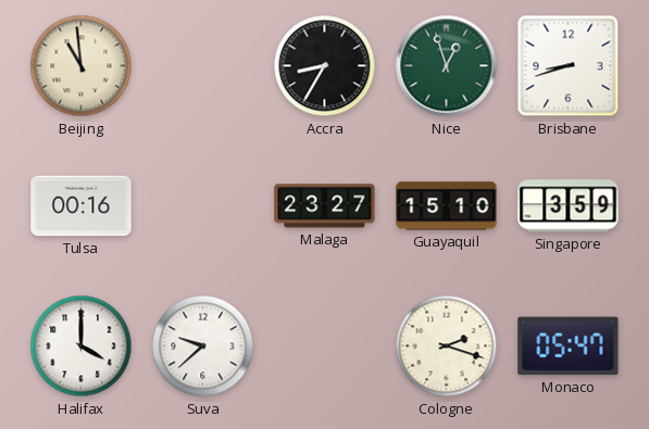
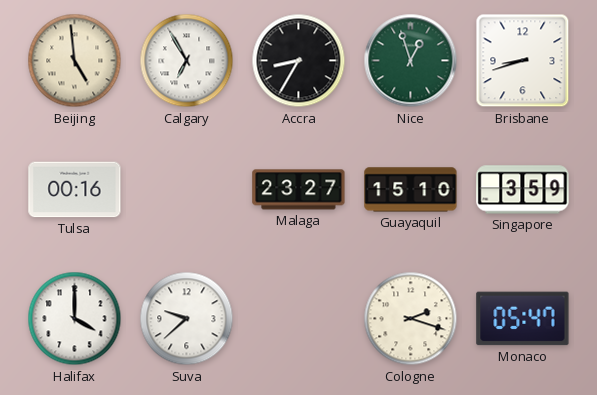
Beijing: 10:59 -> 4:59 (75, 61)
Calgary: none -> 6:55 (187, 61)
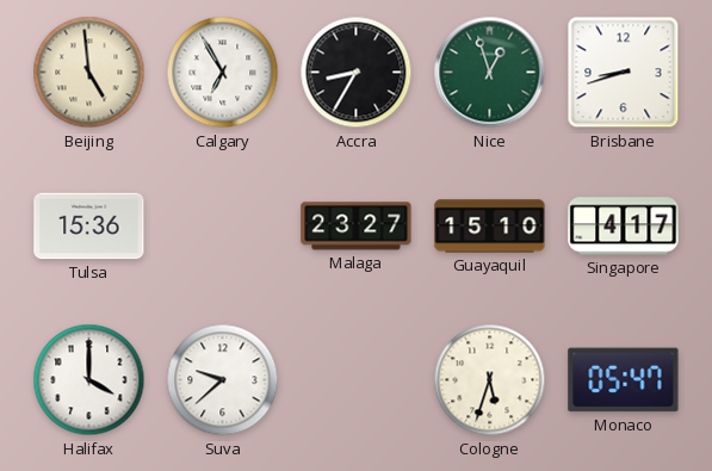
Tulsa: 00:16 -> 15:36 (89, 227)
Singapore: 3:59 -> 4:17 (624, 227)
Cologne: 2:18 -> 5:33 (490, 380)
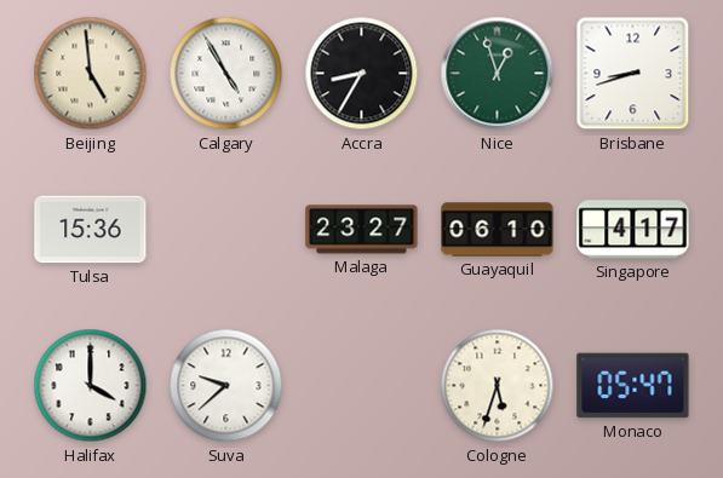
Calgary: 6:55 -> 4:55 (226, 74)
Guayaquil: 15:10 -> 06:10 (498, 230)
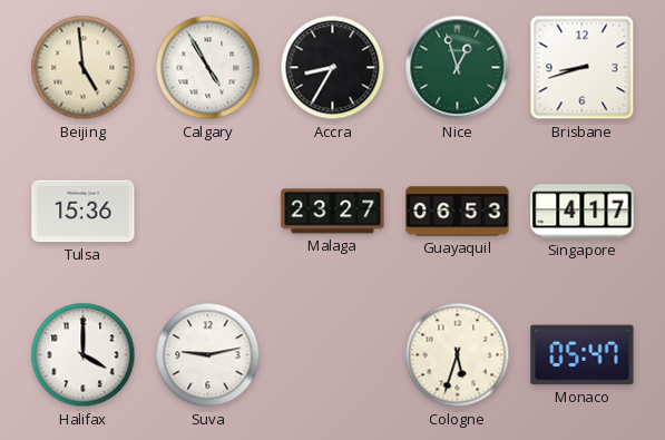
Guayaquil: 06:10 -> 06:53 (458, 212)
Suva: 9:38 -> 9:13 (208, 355)
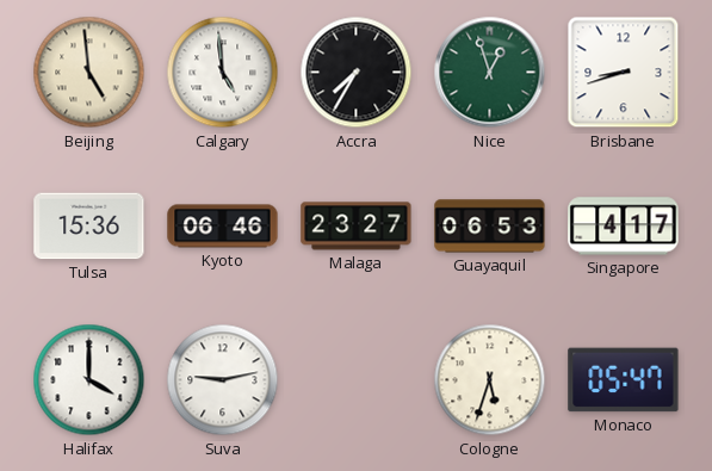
Calgary: 4:55 -> 4:59 (223, 73)
Accra: 8:35 -> 7:35 (357, 73)
Kyoto: none -> 06:46 (223, 227)
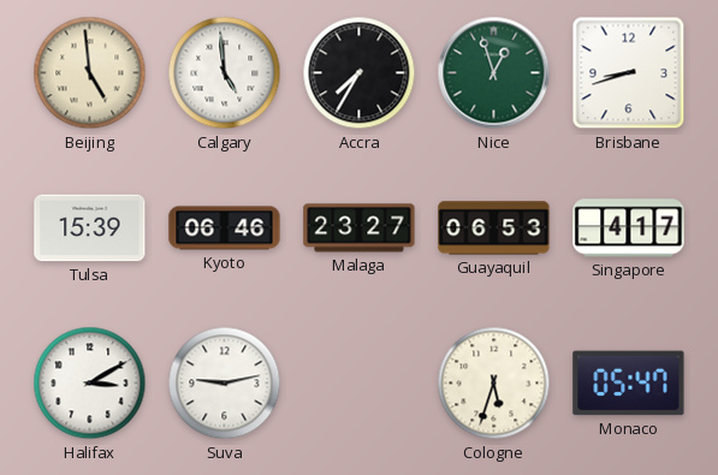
Tulsa: 15:36 -> 15:39 (90, 228)
Halifax: 4:00 -> 3:10 (90, 384)
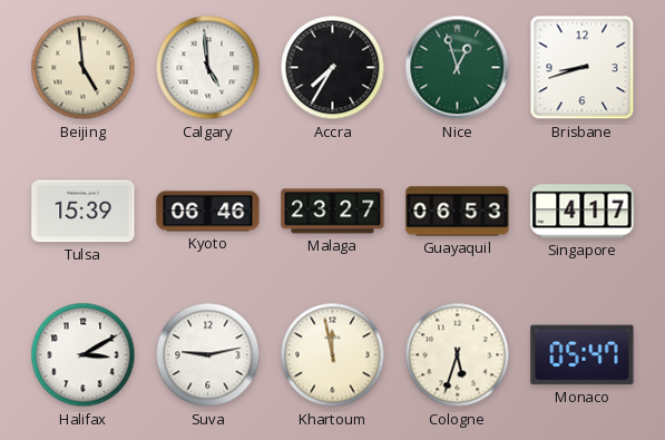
Khartoum: none -> 11:58 (333, 355)
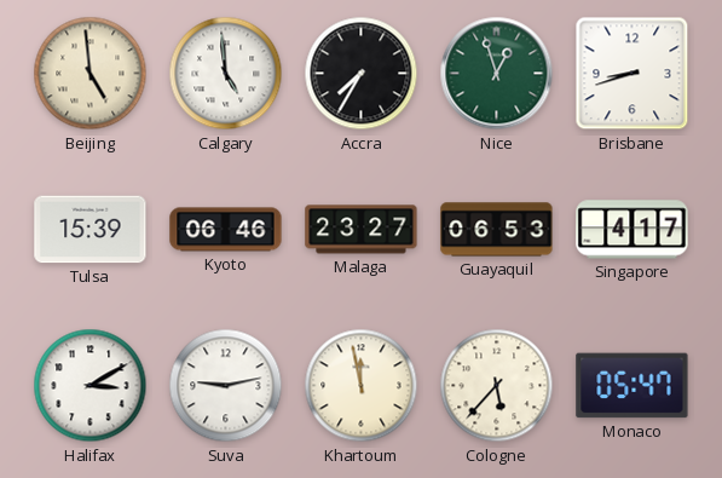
Cologne: 5:33 -> 5:37 (497, 386)
